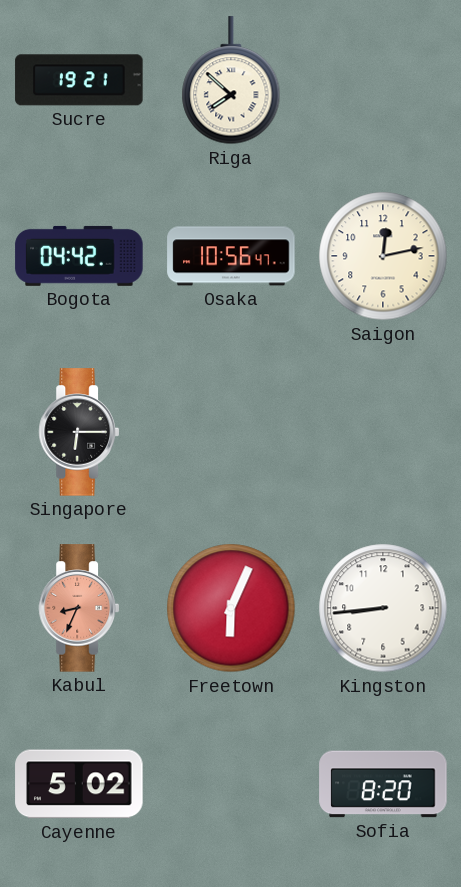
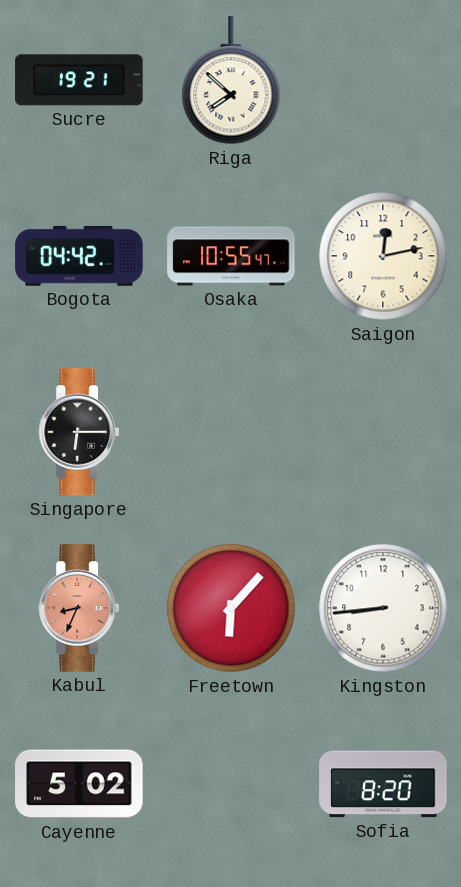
Osaka: 10:56 -> 10:55 (231, 256)
Freetown: 6:04 -> 6:07 (231, 608)
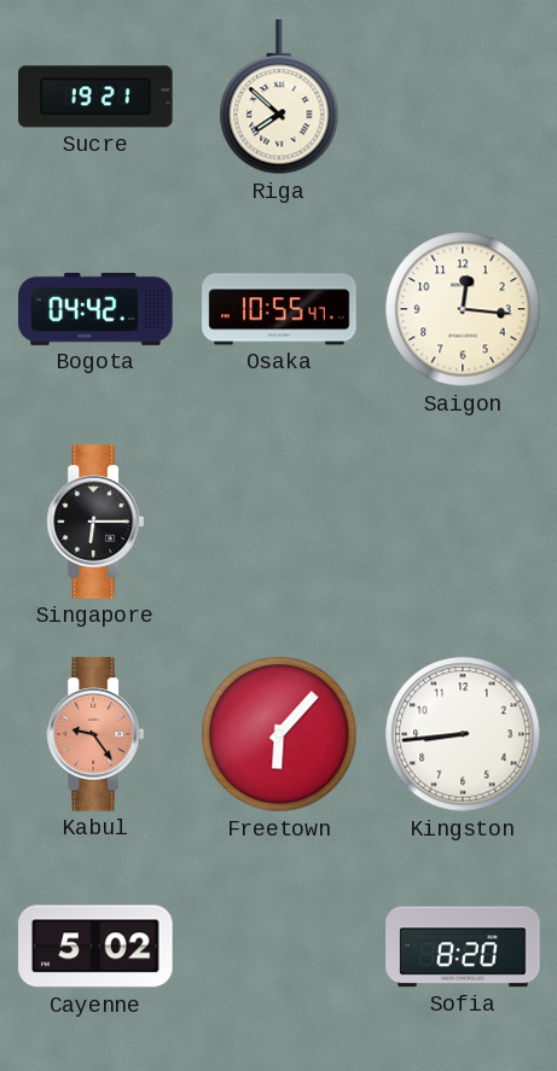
Saigon: 12:13 -> 12:16 (463, 309)
Kabul: 8:34 -> 9:24 (95, 734)
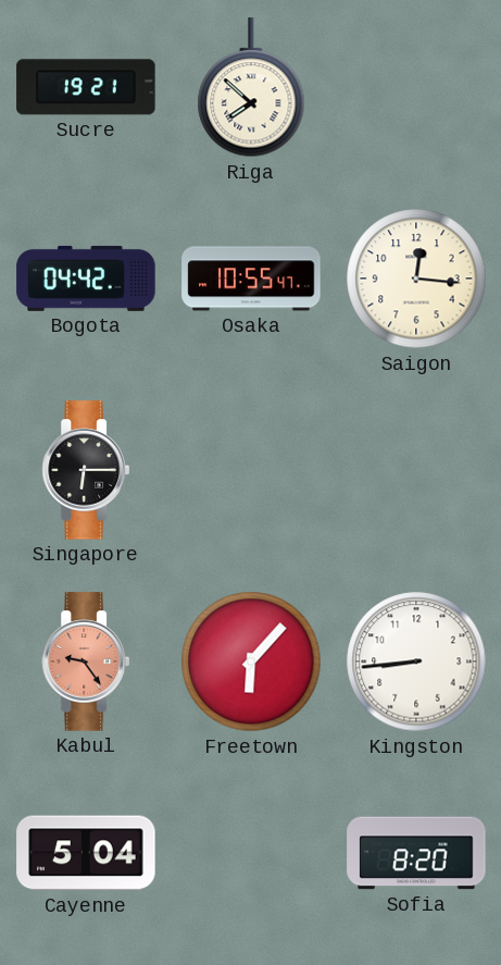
Cayenne: 5:02 -> 5:04 (86, 853)
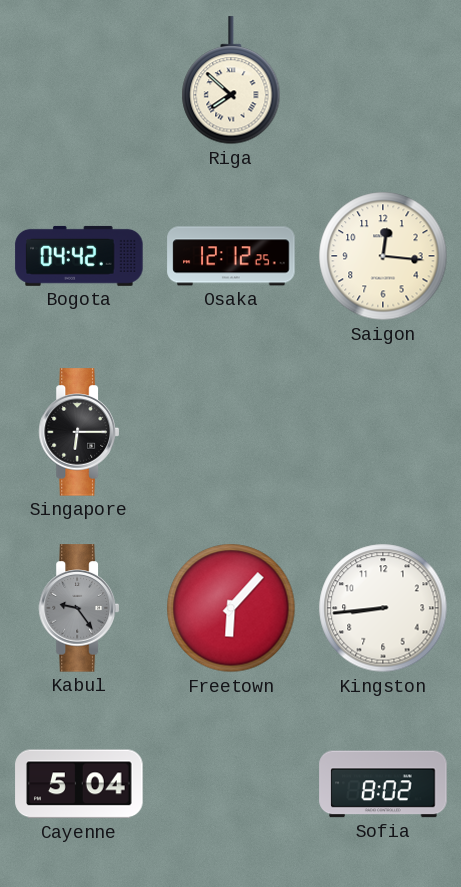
Sucre: 19:21 -> none (86, 87)
Osaka: 10:55 -> 12:12 (231, 256)
Kabul dial: salmon -> grey (79, 608)
Sofia: 8:20 -> 8:02 (383, 784)
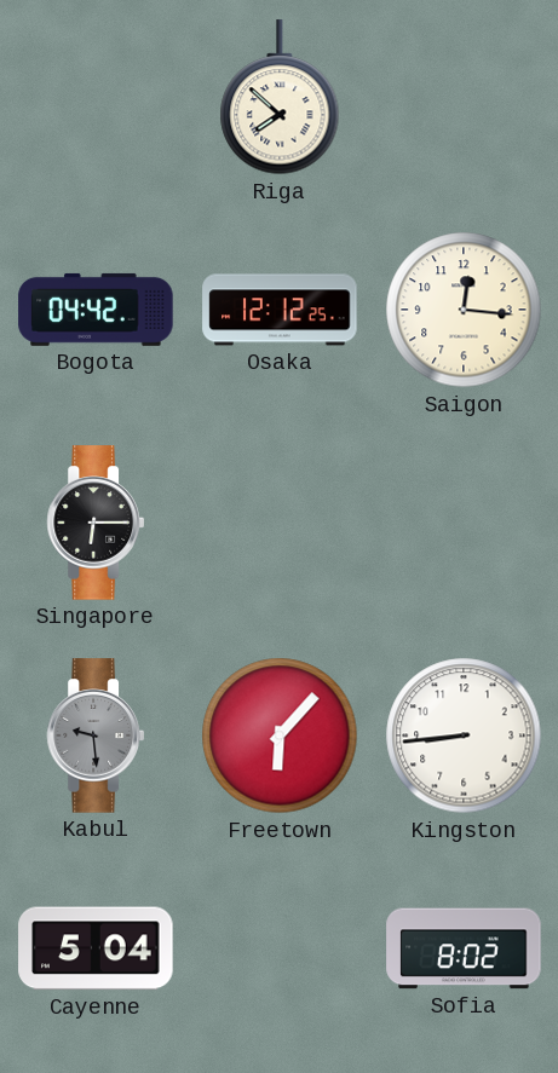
Kabul: 9:24 -> 9:29 (96, 735)
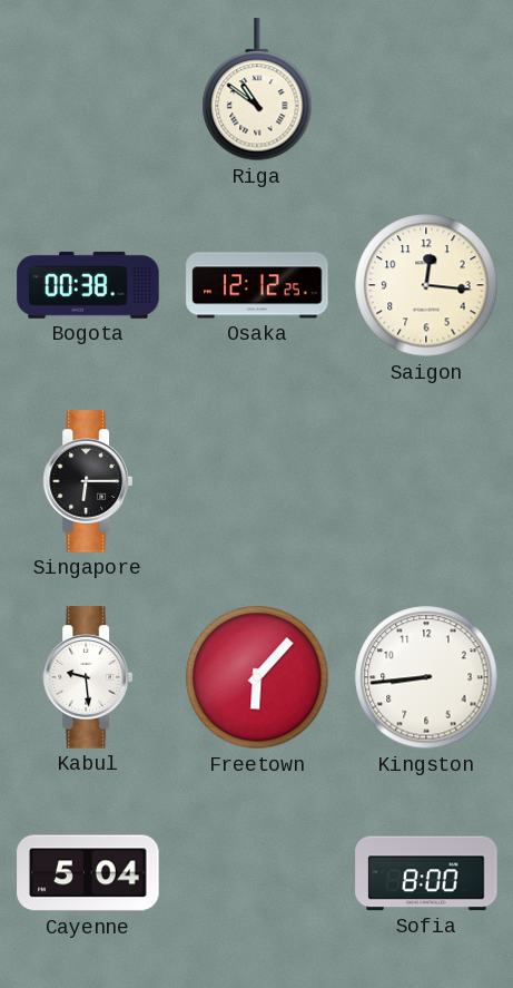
Riga: 7:52 -> 10:51 (257, 90)
Bogota: 04:42 -> 00:38 (88, 285)
Kabul dial: grey -> white (88, 677)
Sofia: 8:02 -> 8:00 (426, 873)
